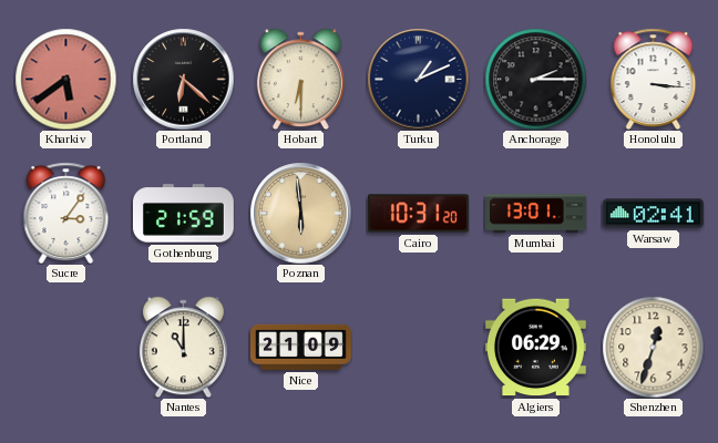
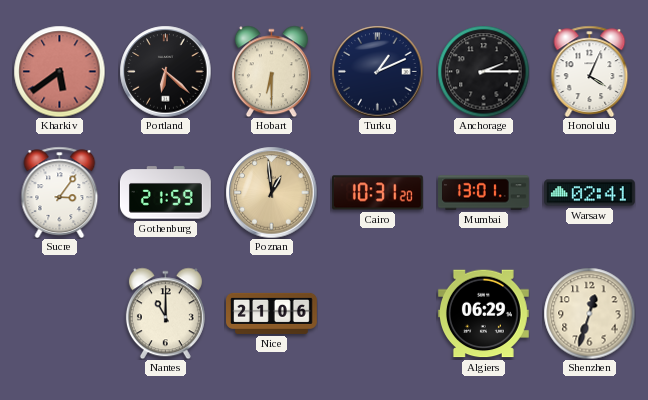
Honolulu: 3:16 -> 4:04 (590, 71)
Poznan: 5:59 -> 12:59 (271, 192)
Nice: 21:09 -> 21:06 (272, 313)
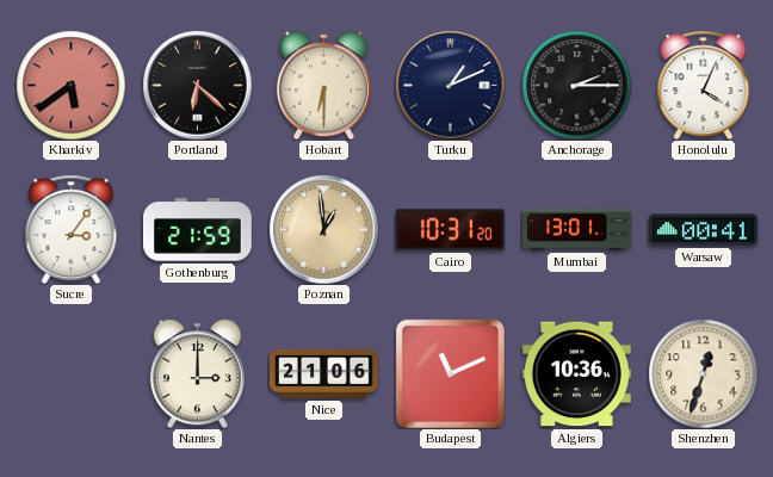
Warsaw: 02:41 -> 00:41 (704, 230)
Nantes: 11:00 -> 3:00 (197, 373)
Budapest: none -> 11:11 (450, 373)
Algiers: 06:29 -> 10:36 (576, 374)
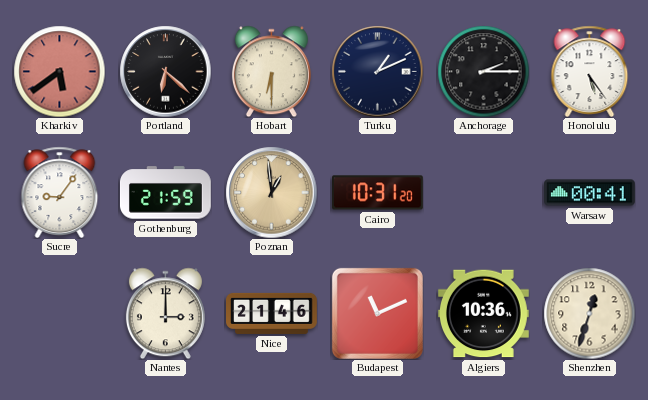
Honolulu: 4:04 -> 5:24 (590, 71)
Sucre: 3:06 -> 9:06 (60, 192)
Mumbai: 13:01 -> none (577, 230)
Nice: 21:06 -> 21:46 (272, 313)
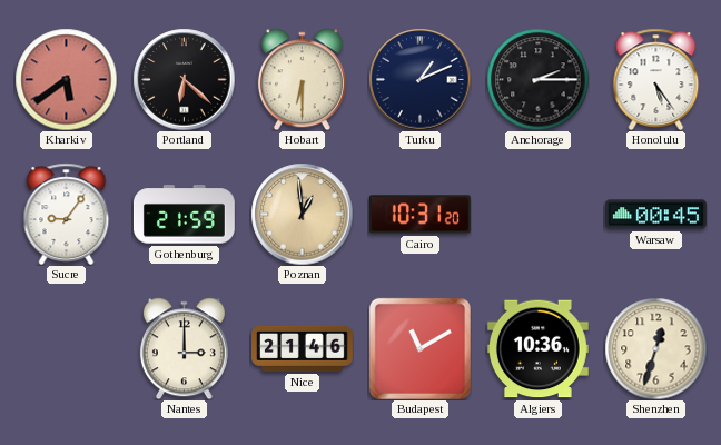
Warsaw: 00:41 -> 00:45 (656, 215)
Budapest: 11:11 -> 11:10 (419, 348)
